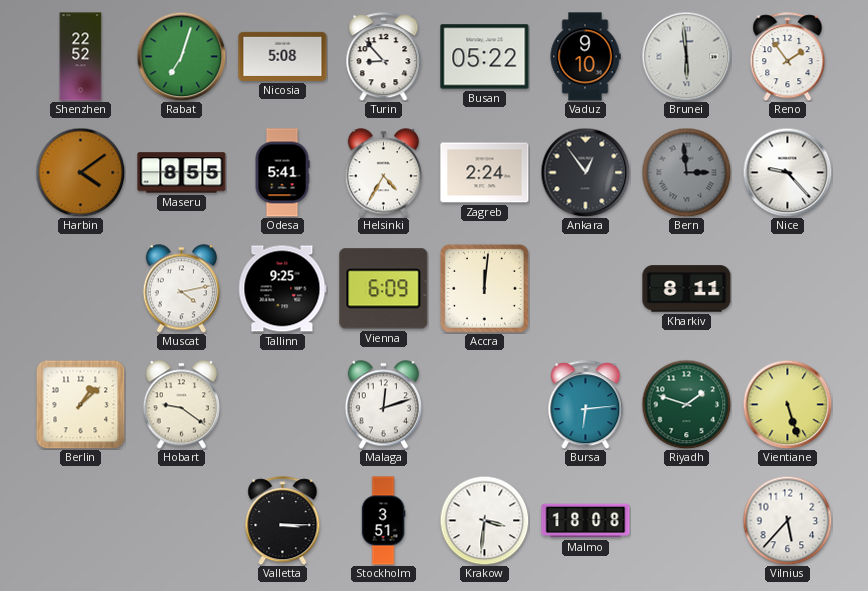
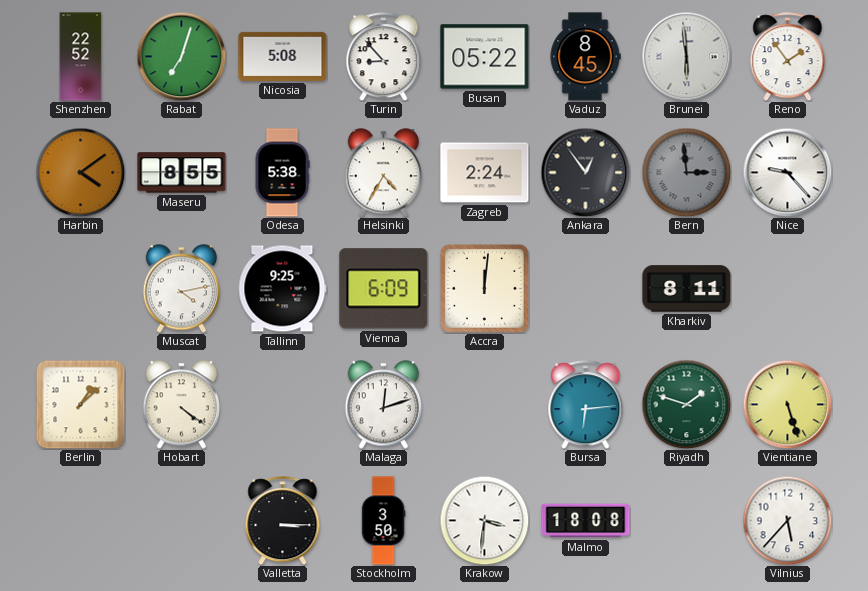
Vaduz: 9:10 -> 8:45 (585, 57)
Odesa: 5:41 -> 5:38 (282, 173)
Hobart: 9:21 -> 4:21 (181, 405)
Stockholm: 3:51 -> 3:50 (383, 521)
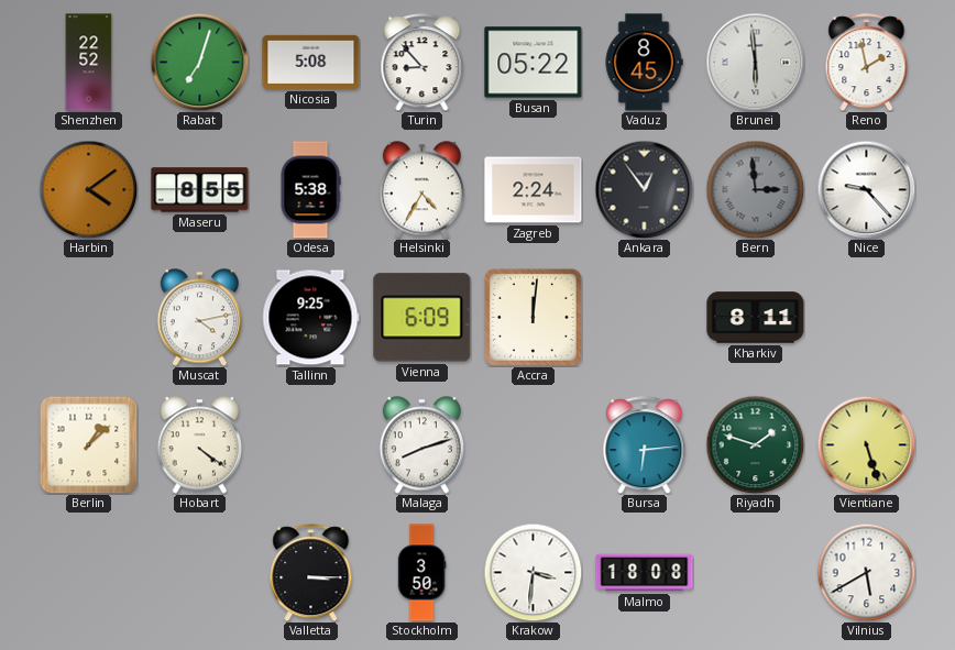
Reno: 1:54 -> 1:58 (867, 63)
Malaga: 12:12 -> 8:12 (421, 445)
Vilnius: 5:37 -> 5:40 (866, 572)
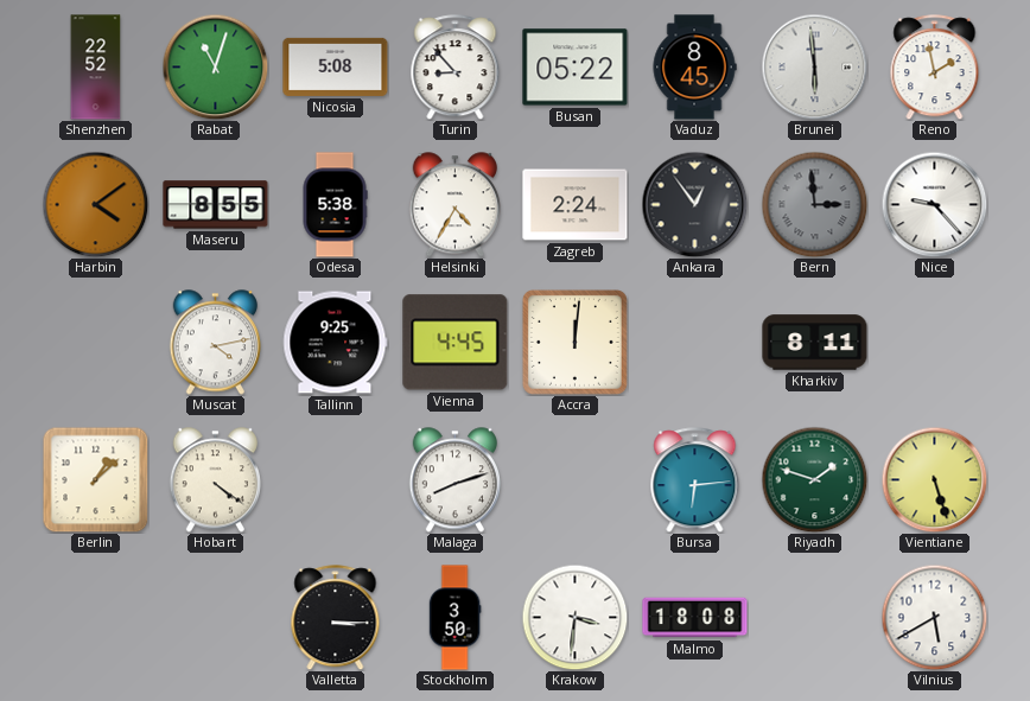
Rabat: 7:03 -> 11:03 (215, 66)
Vienna: 6:09 -> 4:45 (456, 343)
